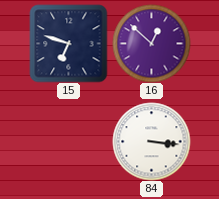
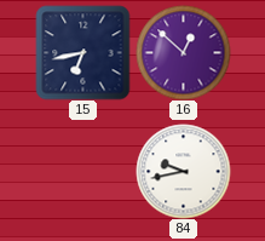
15: 6:48 -> 6:43 (82, 52)
84: 3:16 -> 9:43 (183, 171)
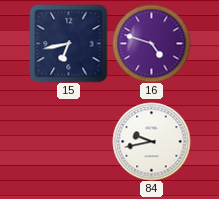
16: 12:52 -> 4:48 (151, 43)
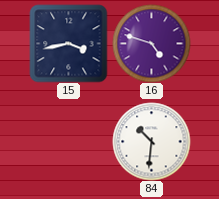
15: 6:43 -> 3:43 (68, 43)
84: 9:43 -> 10:31 (151, 141)
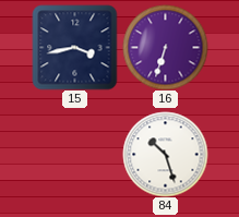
16: 4:48 -> 6:33 (165, 47)
84: 10:31 -> 10:27 (165, 154)
